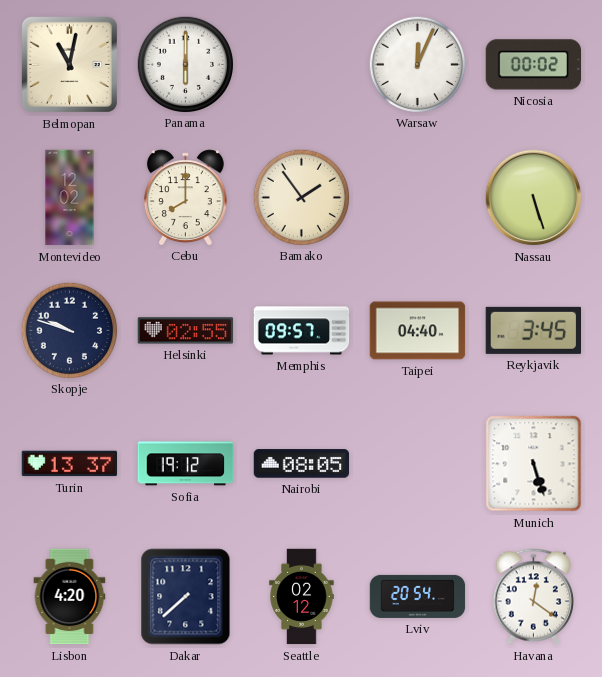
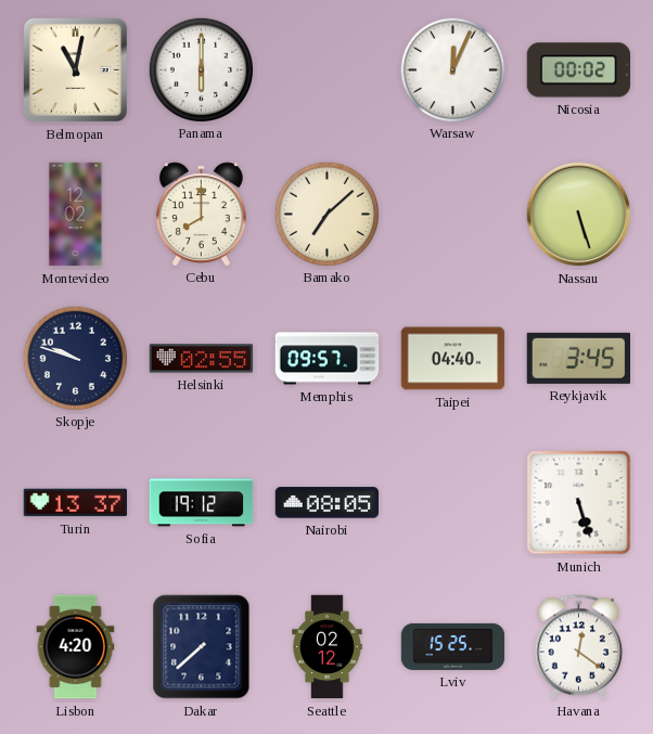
Bamako: 1:54 -> 7:08 (326, 214)
Lviv: 20:54 -> 15:25 (453, 646)
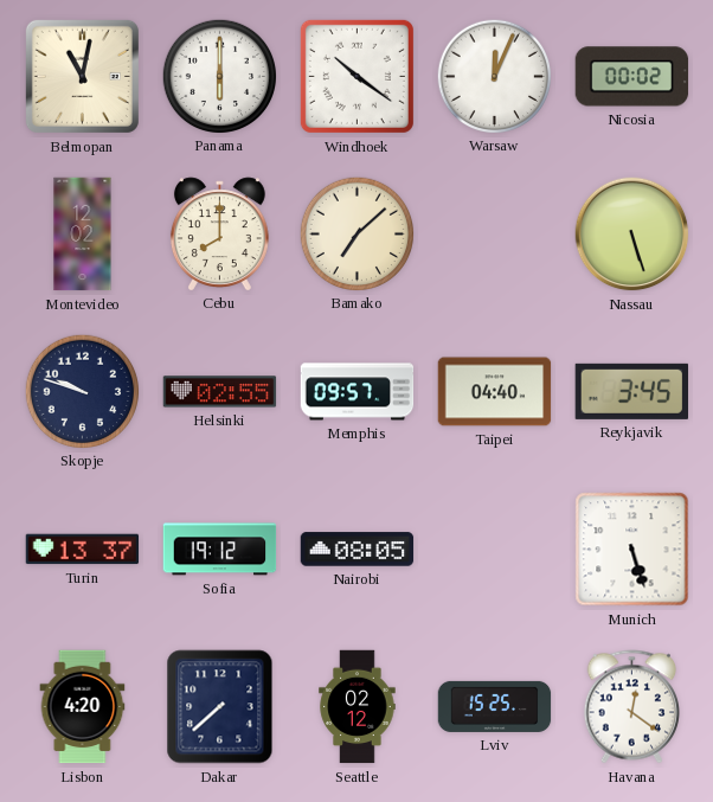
Windhoek: none -> 10:21 (356, 76)
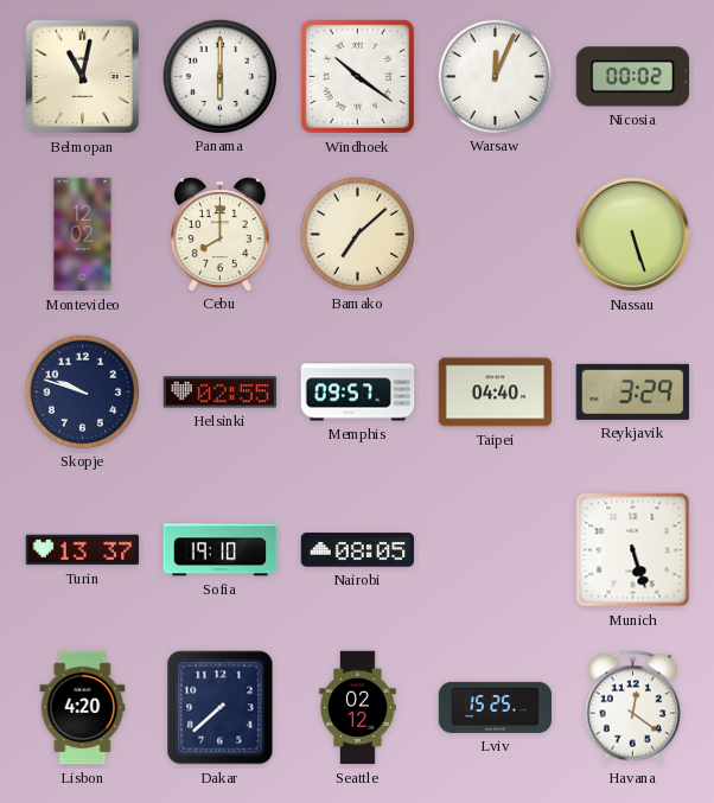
Reykjavik: 3:45 -> 3:29 (632, 391)
Sofia: 19:12 -> 19:10 (221, 550)
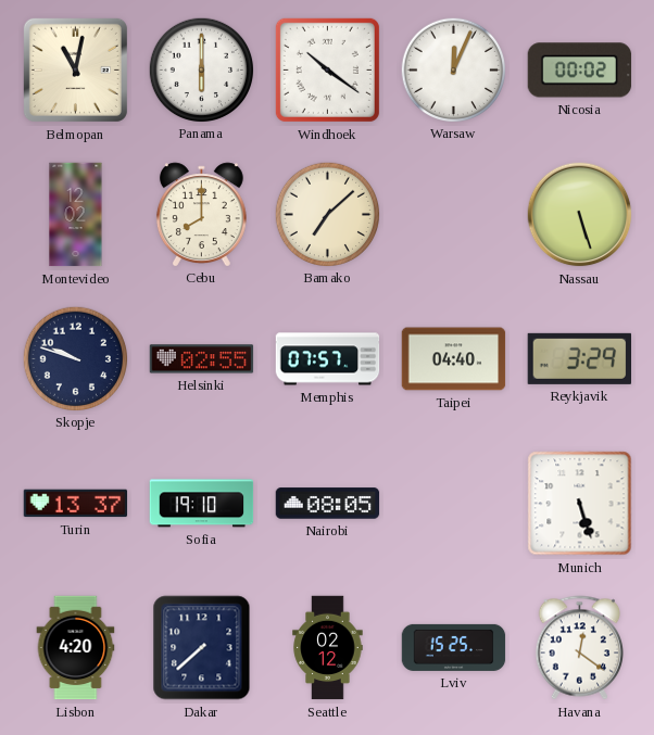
Memphis: 09:57 -> 07:57 (328, 359)
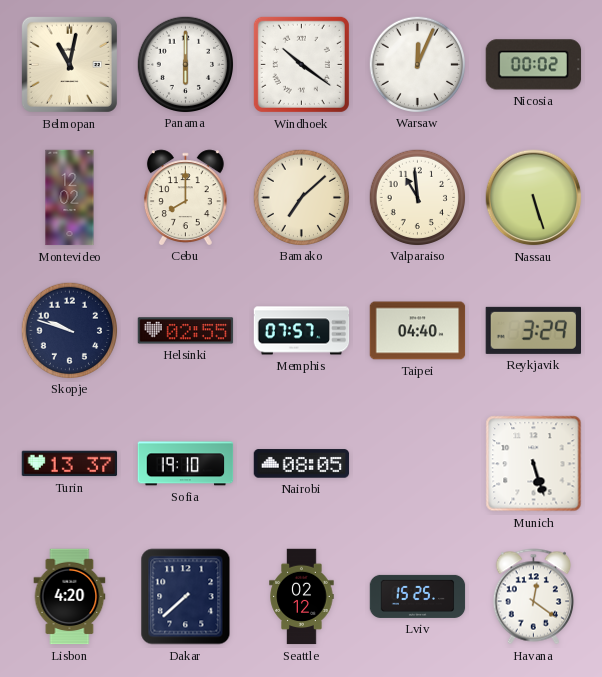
Valparaiso: none -> 10:59 (417, 197)
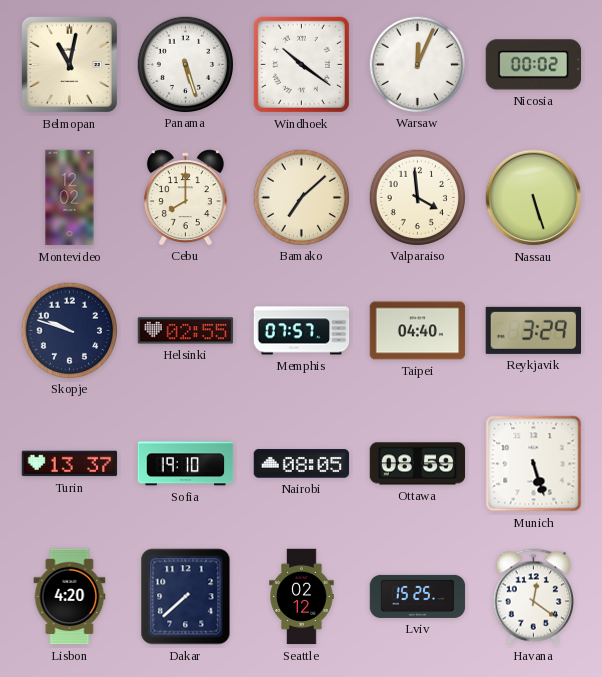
Panama: 6:00 -> 5:27 (185, 64)
Valparaiso: 10:59 -> 3:59 (417, 197)
Ottawa: none -> 08:59 (418, 464)
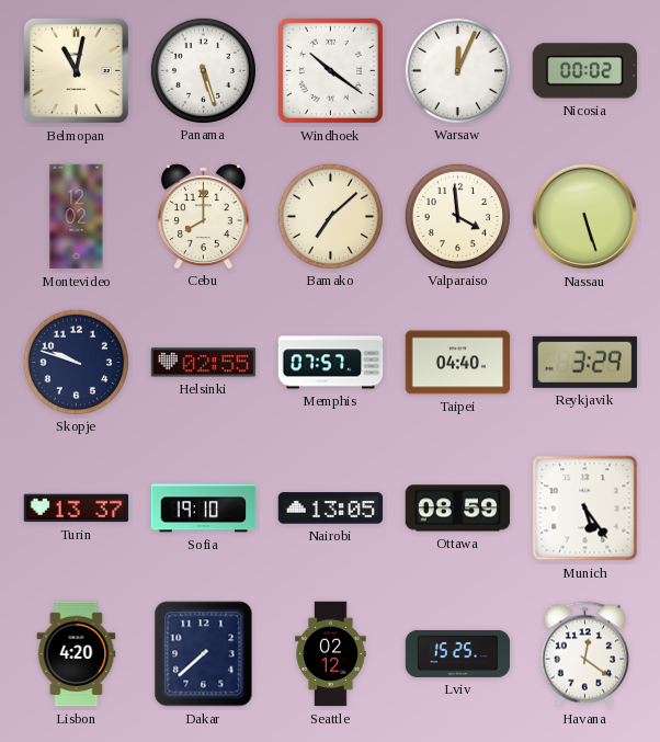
Nairobi: 08:05 -> 13:05 (331, 509)
Munich: 5:27 -> 5:24 (585, 509)
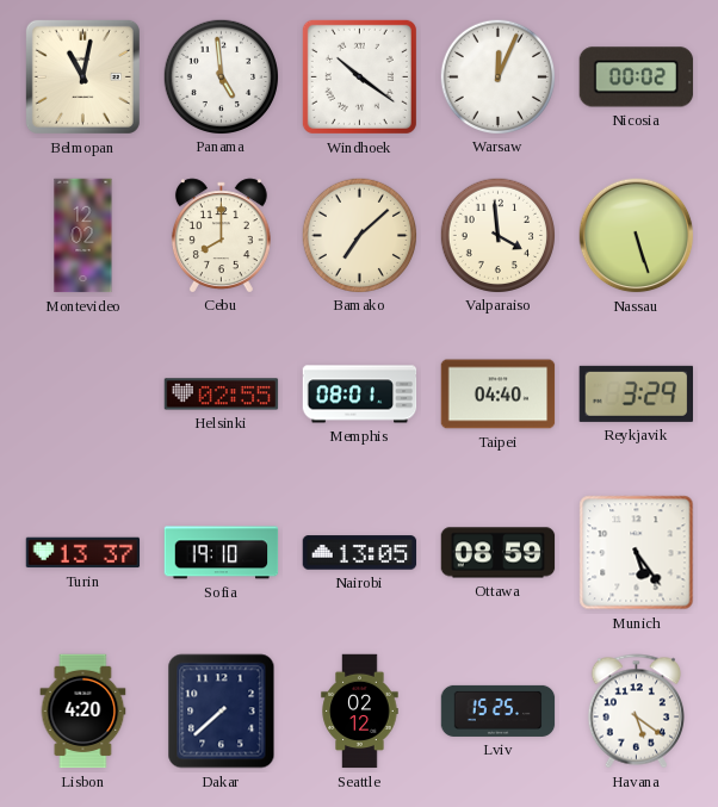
Panama: 5:27 -> 4:59 (221, 76)
Skopje: 9:48 -> none (76, 362)
Memphis: 07:57 -> 08:01 (360, 395)
Havana: 12:21 -> 5:21 (636, 712)
